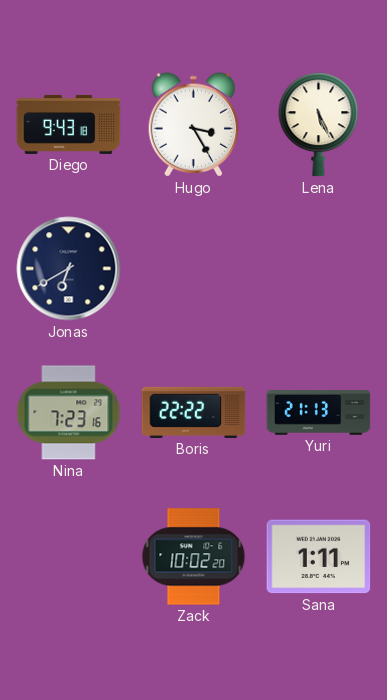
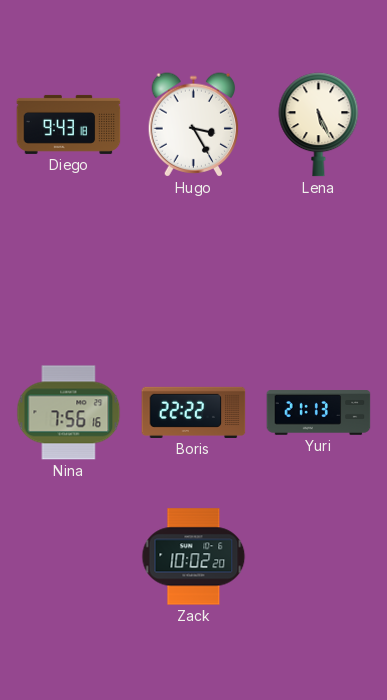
Jonas: 6:40 -> none (69, 269)
Nina: 7:23 -> 7:56 (69, 413)
Sana: 1:11 -> none (319, 557)
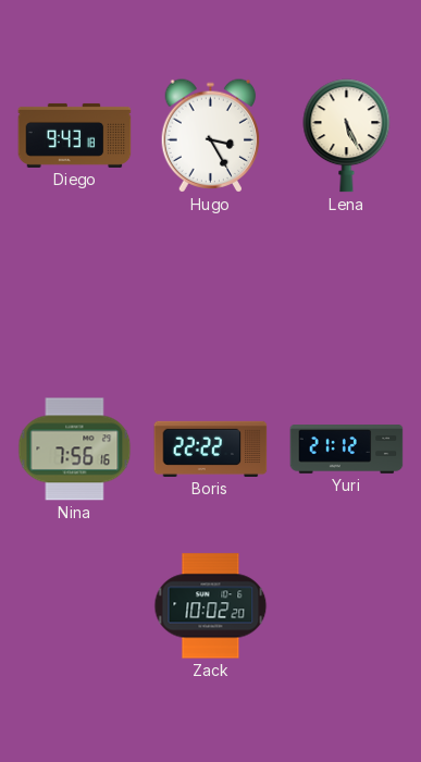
Yuri: 21:13 -> 21:12 (347, 450)
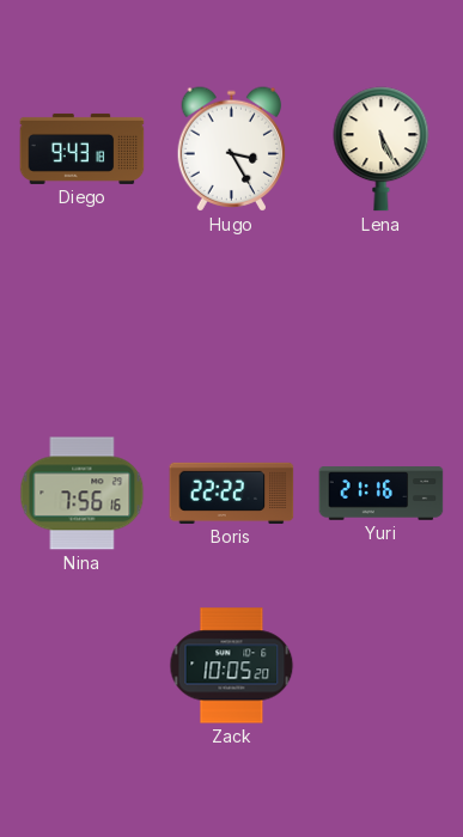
Yuri: 21:12 -> 21:16 (382, 494)
Zack: 10:02 -> 10:05 (232, 666)
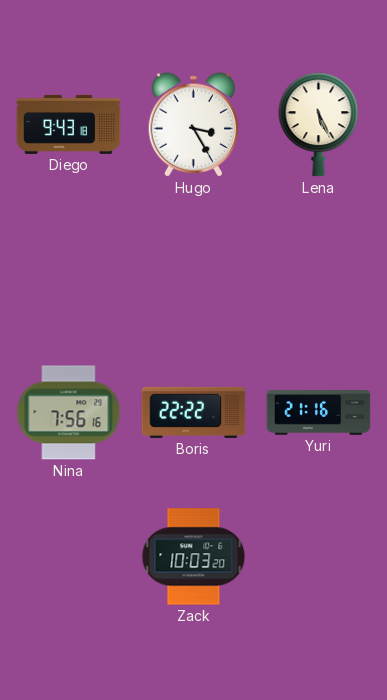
Zack: 10:05 -> 10:03 (194, 557)
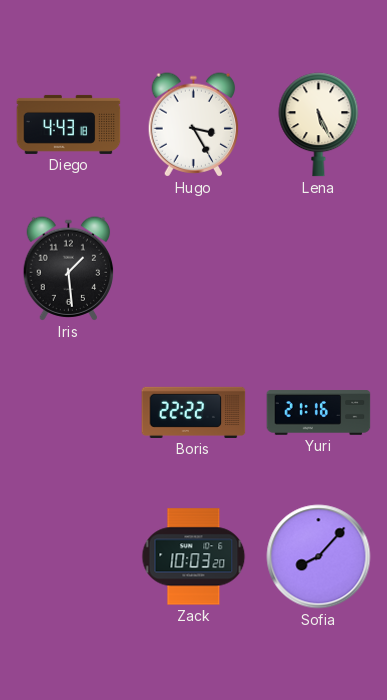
Diego: 9:43 -> 4:43 (69, 124)
Iris: none -> 1:29 (69, 269)
Nina: 7:56 -> none (69, 413)
Sofia: none -> 8:07 (319, 557)
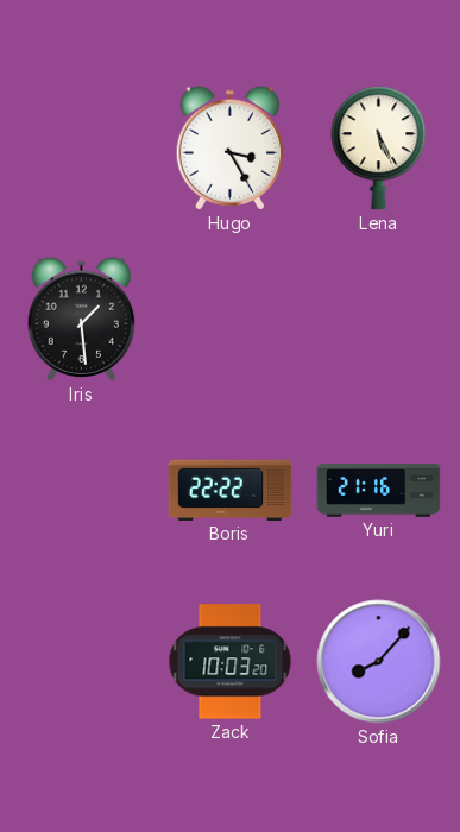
Diego: 4:43 -> none (69, 124)
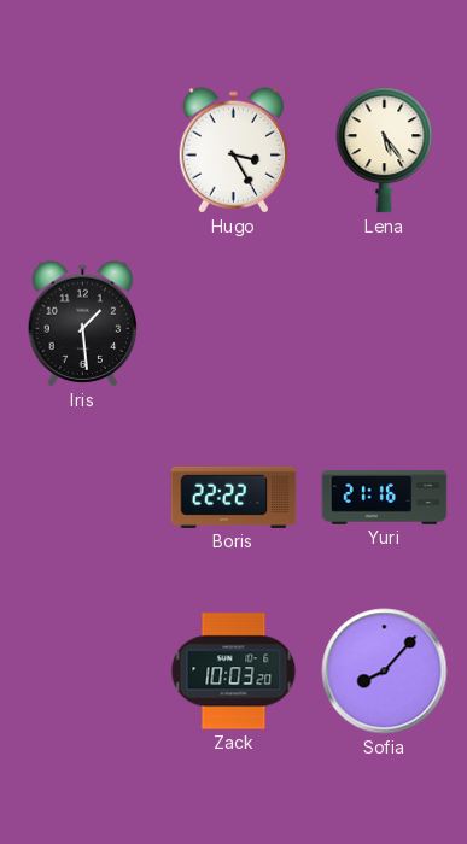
Lena: 5:26 -> 5:24 (385, 151)
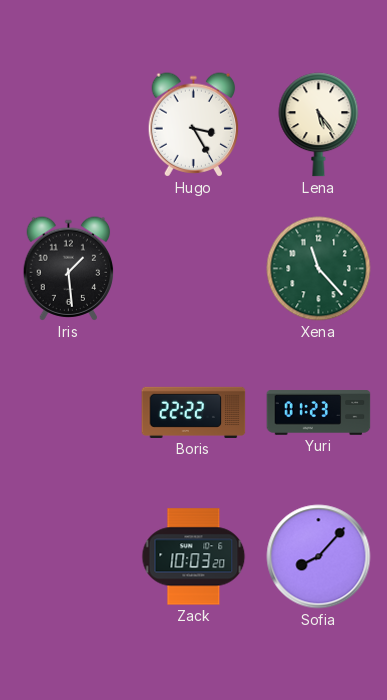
Xena: none -> 11:23 (319, 269)
Yuri: 21:16 -> 01:23 (319, 413)
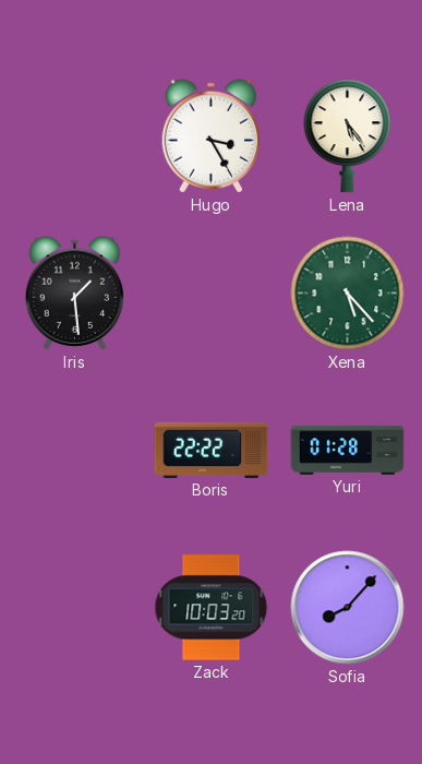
Xena: 11:23 -> 5:23 (348, 294)
Yuri: 01:23 -> 01:28 (348, 451)
